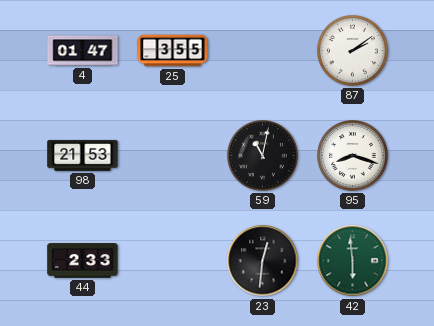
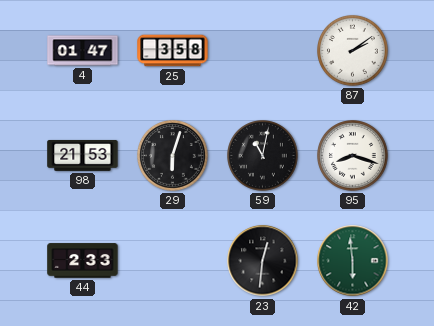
25: 3:55 -> 3:58 (173, 51)
29: none -> 6:03 (173, 156)
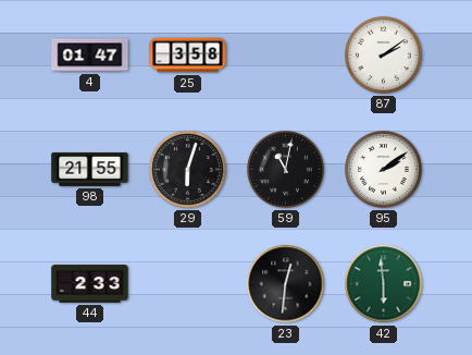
98: 21:53 -> 21:55 (90, 169)
95: 8:18 -> 2:09 (384, 170)
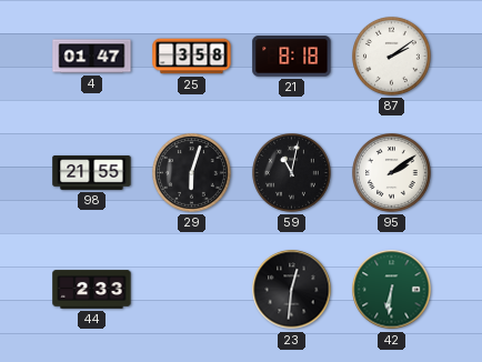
21: none -> 8:18 (292, 57)
42: 5:59 -> 6:31 (392, 290)
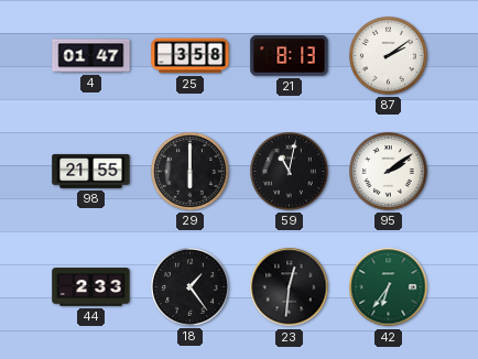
21: 8:18 -> 8:13 (290, 56)
29: 6:03 -> 6:00 (191, 172)
18: none -> 1:24 (191, 287)
42: 6:31 -> 6:36 (389, 287)
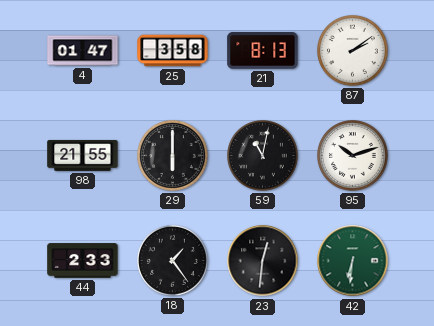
95: 2:09 -> 10:12 (353, 156)
42: 6:36 -> 6:31 (353, 261)
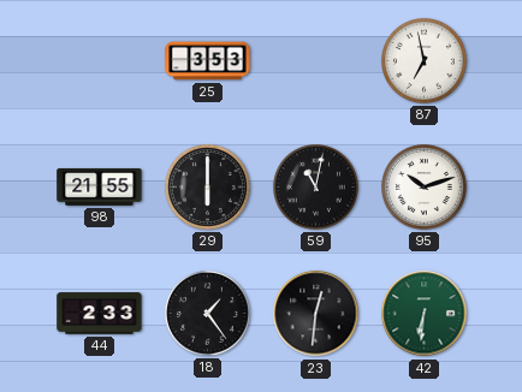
4: 01:47 -> none (83, 51)
25: 3:58 -> 3:53 (208, 61)
21: 8:13 -> none (263, 51)
87: 2:09 -> 6:58 (425, 61)
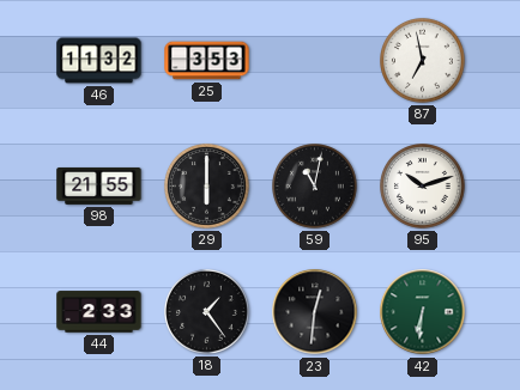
46: none -> 11:32 (99, 61)
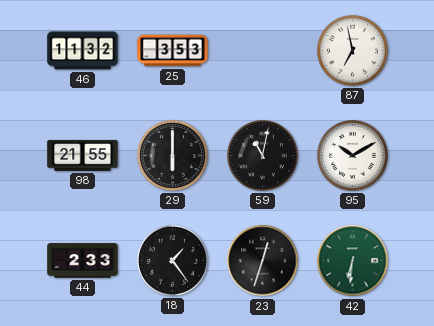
95: 10:12 -> 10:10 (353, 156)
23: 12:31 -> 12:33 (263, 261)
